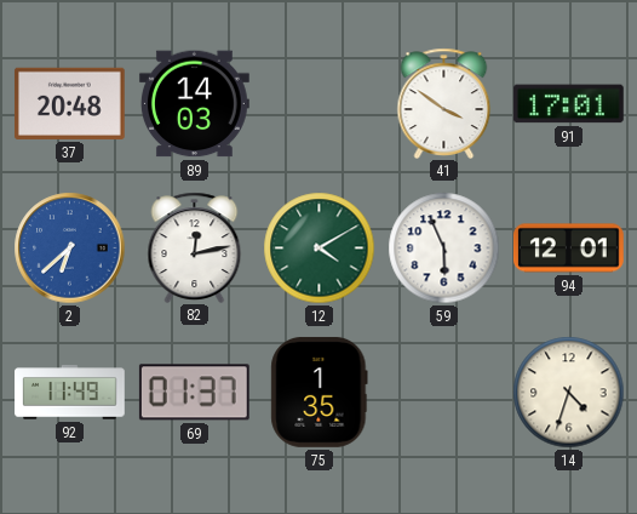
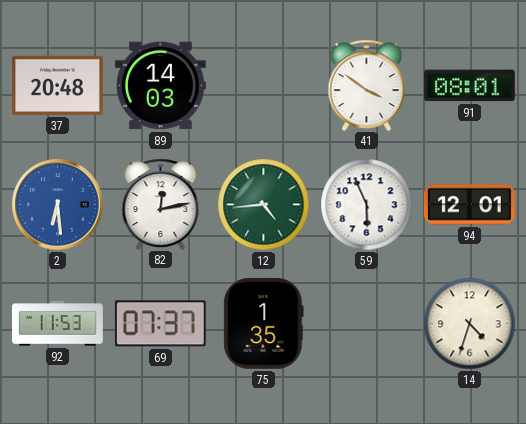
91: 17:01 -> 08:01 (469, 86)
2: 6:38 -> 6:29 (58, 205)
12: 4:10 -> 4:44 (264, 205)
92: 11:49 -> 11:53 (58, 324)
69: 01:37 -> 07:37 (160, 324)
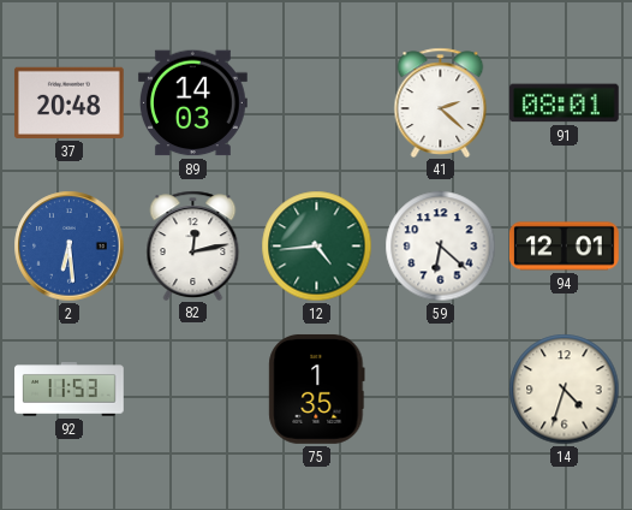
41: 3:51 -> 2:22 (441, 102)
59: 5:56 -> 6:22 (441, 247)
69: 07:37 -> none (160, 324)
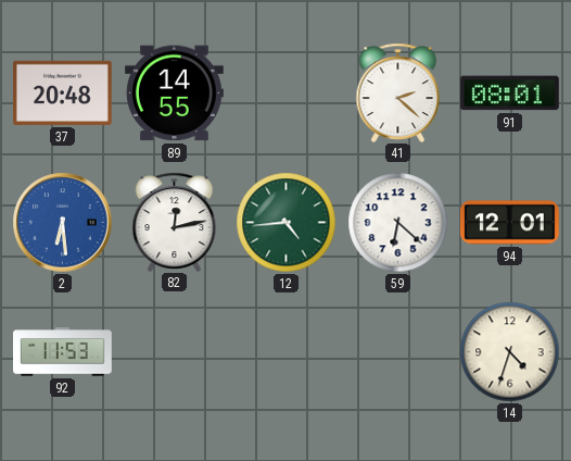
89: 14:03 -> 14:55 (174, 94)
75: 1:35 -> none (317, 389)
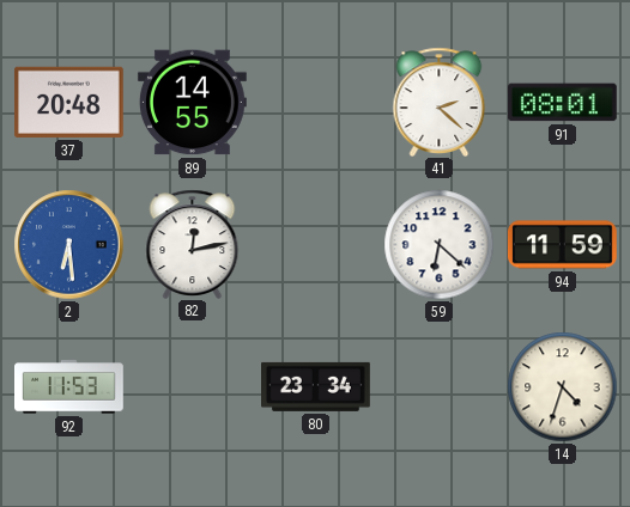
12: 4:44 -> none (287, 223)
94: 12:01 -> 11:59 (562, 245)
80: none -> 23:34 (316, 386)
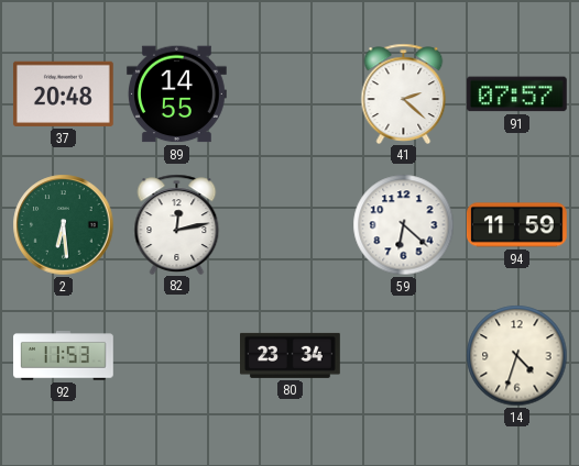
91: 08:01 -> 07:57 (516, 95)
2 dial: blue -> green (64, 225)
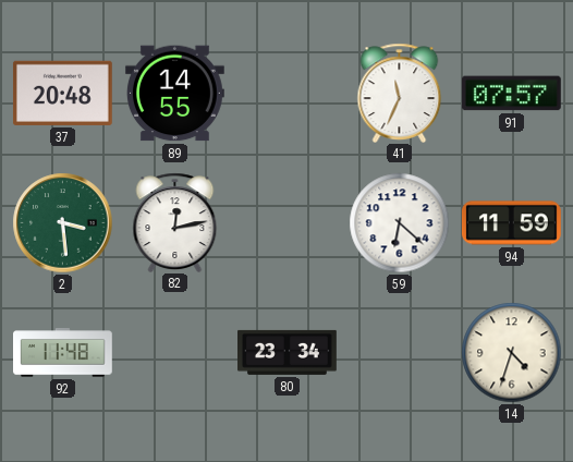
41: 2:22 -> 11:34 (400, 93)
2: 6:29 -> 3:29 (63, 223)
92: 11:53 -> 11:48 (63, 353)
